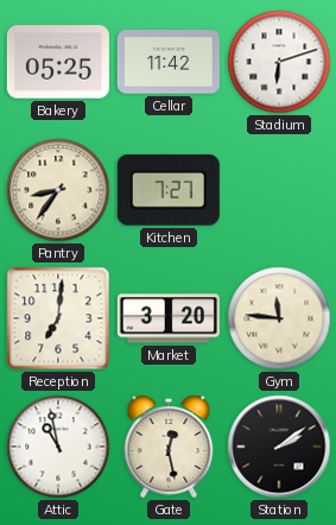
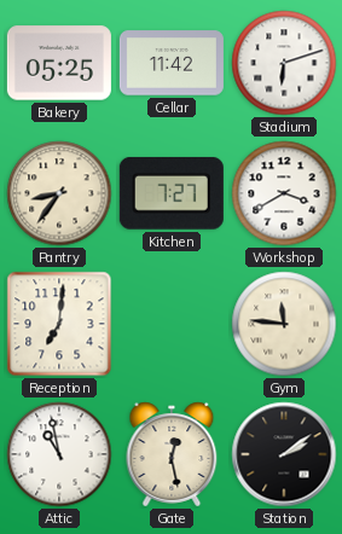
Workshop: none -> 3:40 (284, 193)
Market: 3:20 -> none (169, 318)
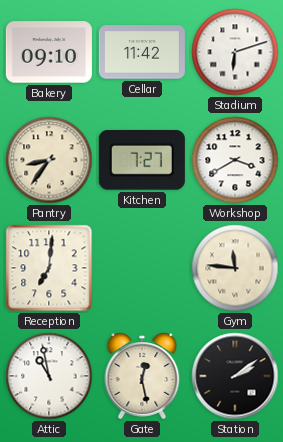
Bakery: 05:25 -> 09:10 (49, 52)
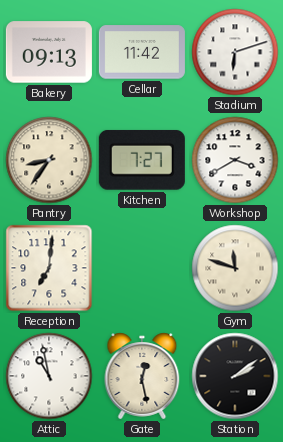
Bakery: 09:10 -> 09:13 (49, 52)
Gym: 11:46 -> 11:48 (235, 268)
